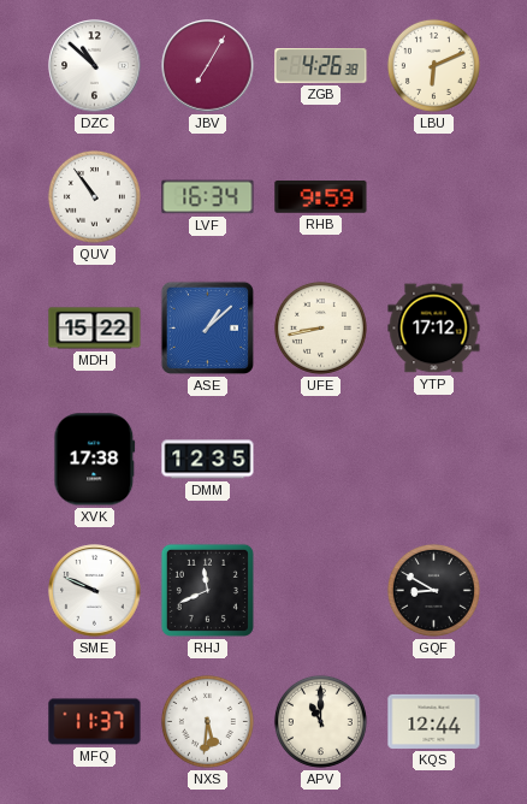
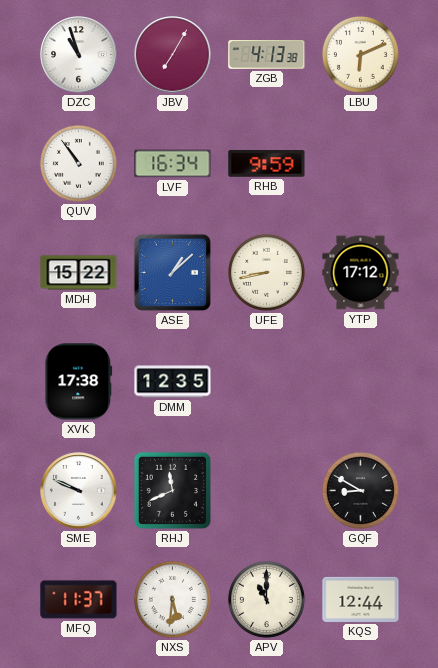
DZC: 10:52 -> 10:57 (79, 55)
ZGB: 4:26 -> 4:13 (267, 55)
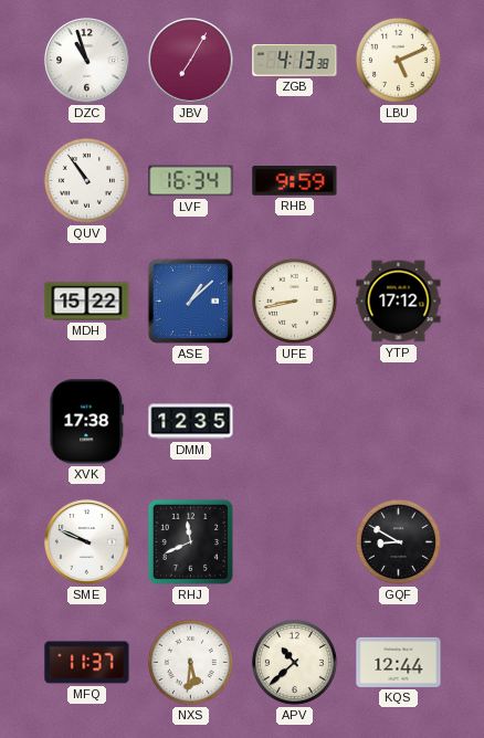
LBU: 6:11 -> 5:11 (398, 60)
APV: 11:00 -> 10:38 (294, 662)
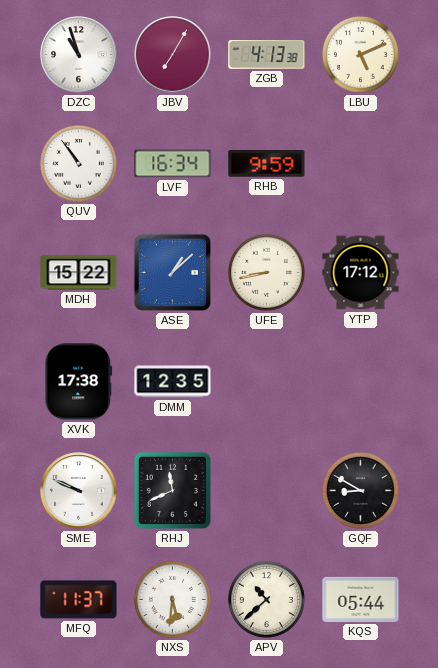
KQS: 12:44 -> 05:44 (361, 599)
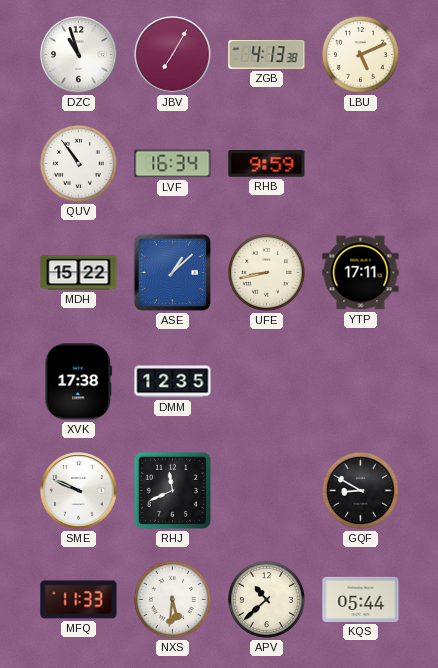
YTP: 17:12 -> 17:11 (361, 273)
MFQ: 11:37 -> 11:33 (79, 600)
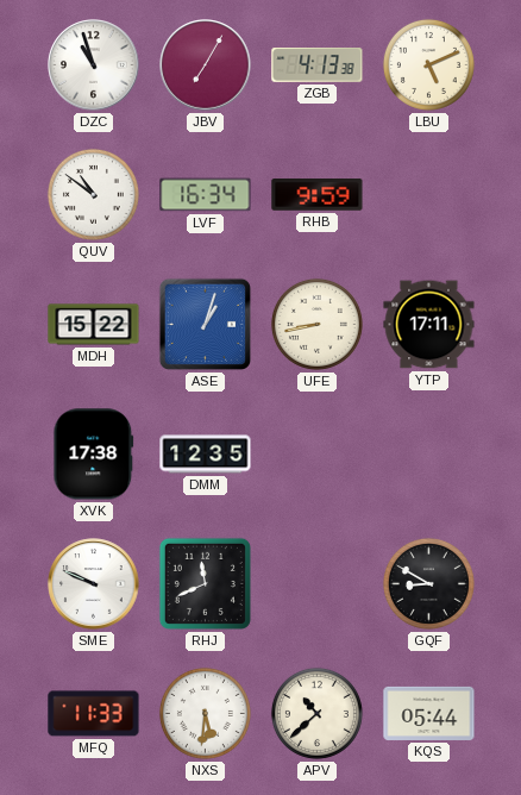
QUV: 10:54 -> 10:51 (93, 194)
ASE: 1:08 -> 1:03 (205, 324)
